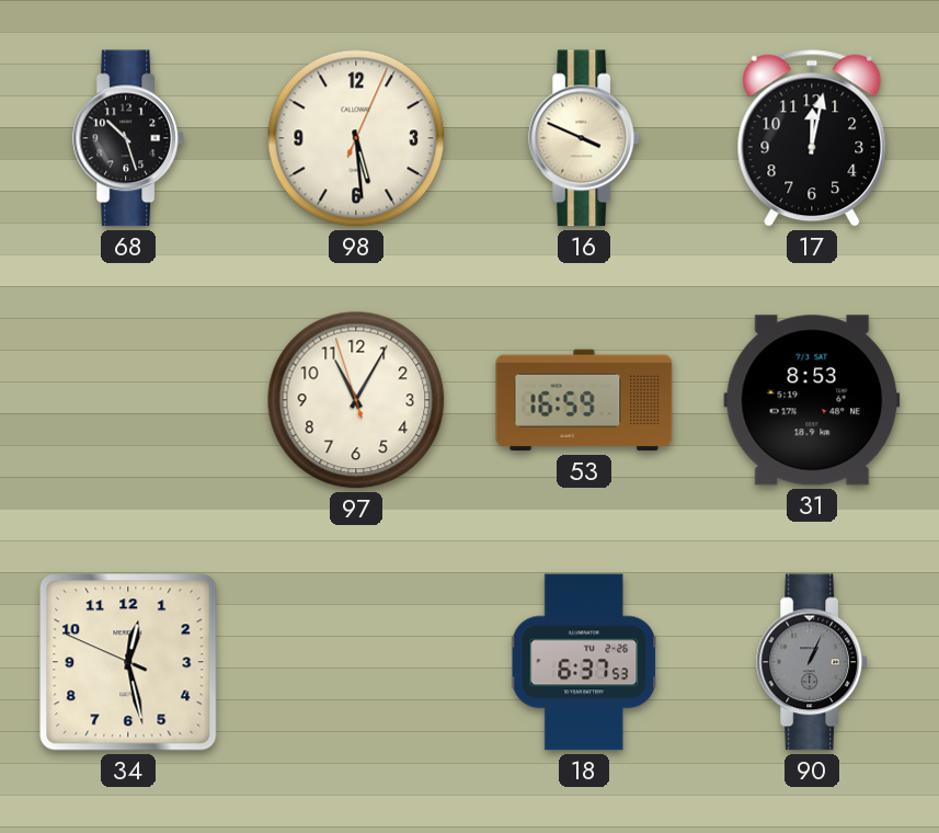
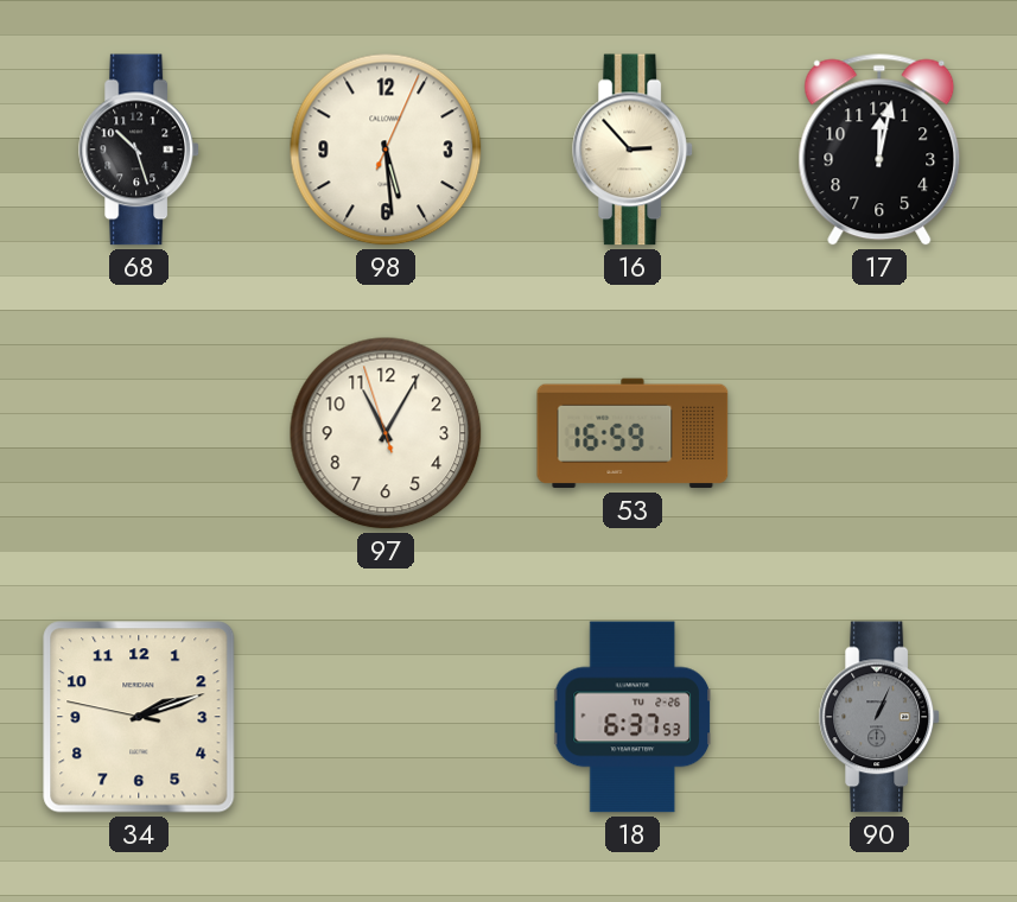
16: 3:49 -> 2:53 (634, 150)
31: 8:53 -> none (812, 400)
34: 12:27 -> 2:11 (139, 717)
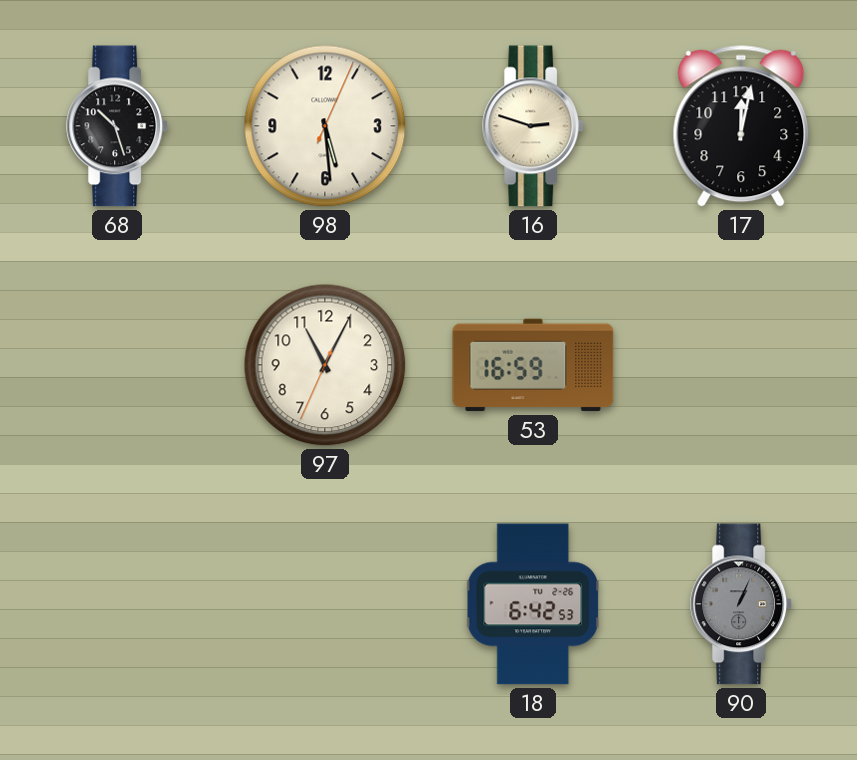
16: 2:53 -> 2:48 (534, 126)
97: 11:04:57 -> 11:04:34 (325, 365)
34: 2:11 -> none (139, 717)
18: 6:37 -> 6:42 (533, 604)
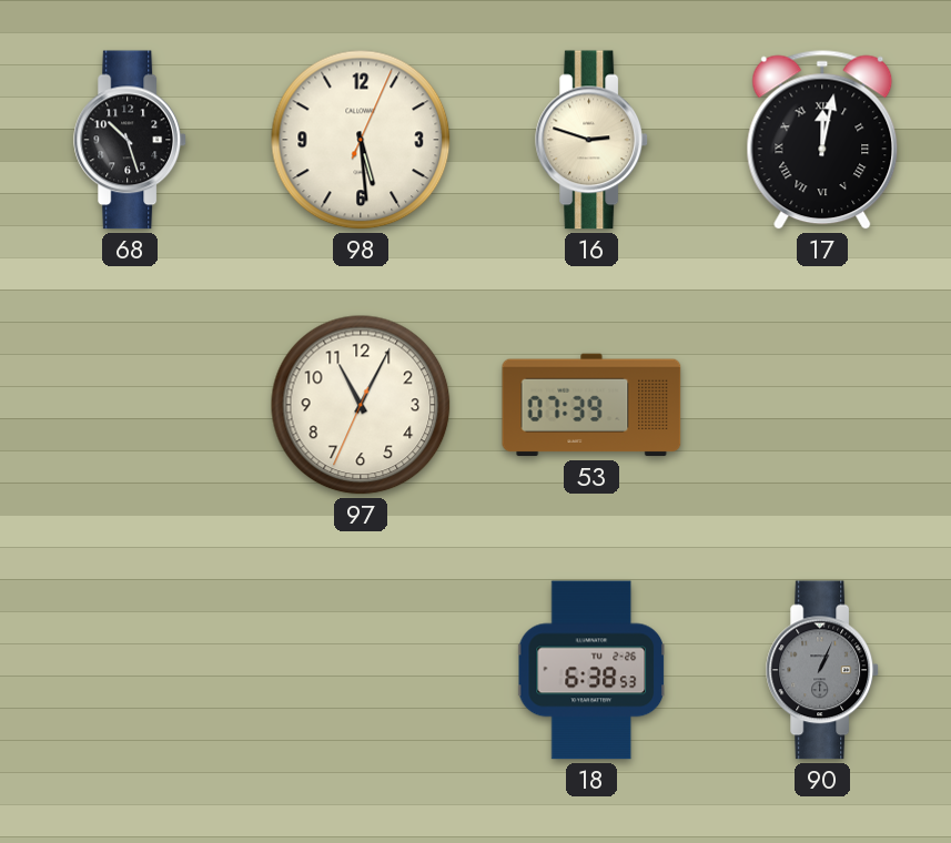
17 numerals: Arabic -> Roman (822, 140)
53: 16:59 -> 07:39 (591, 405)
18: 6:42 -> 6:38 (591, 670)
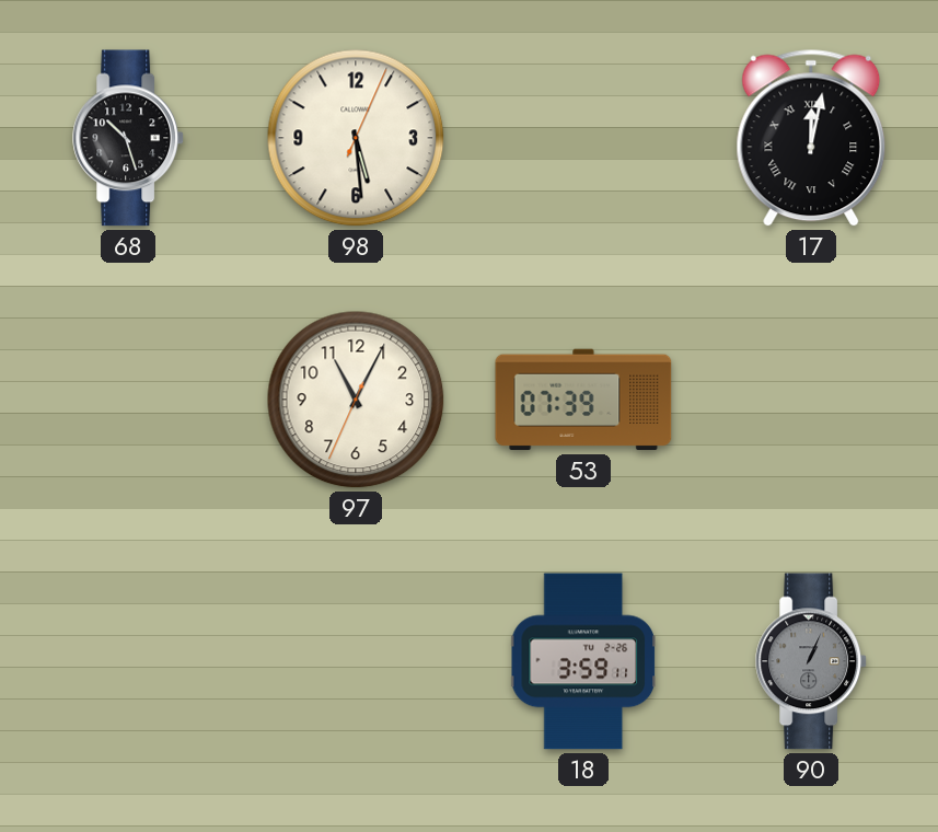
16: 2:48 -> none (593, 140)
18: 6:38 -> 3:59 (583, 661)
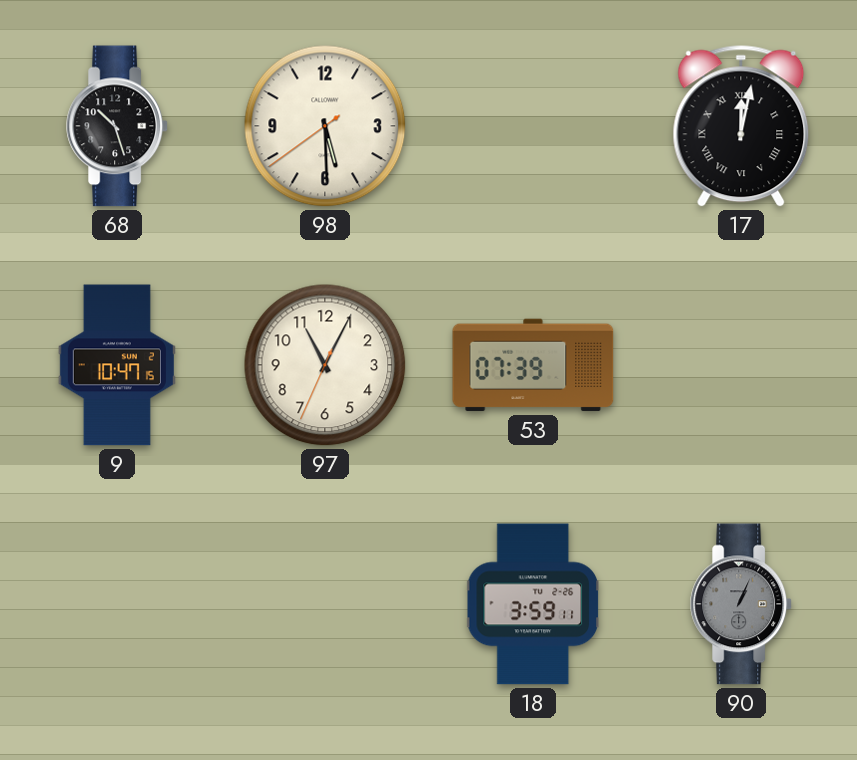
98: 5:29:04 -> 5:29:39 (325, 126)
9: none -> 10:47 (117, 365)
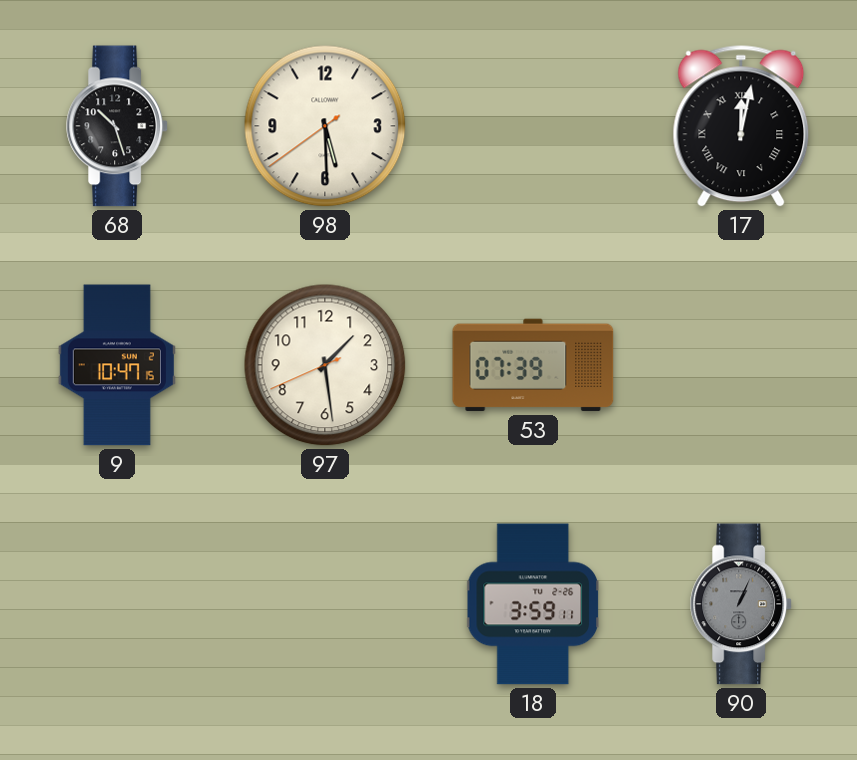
97: 11:04 -> 1:28 (325, 365)
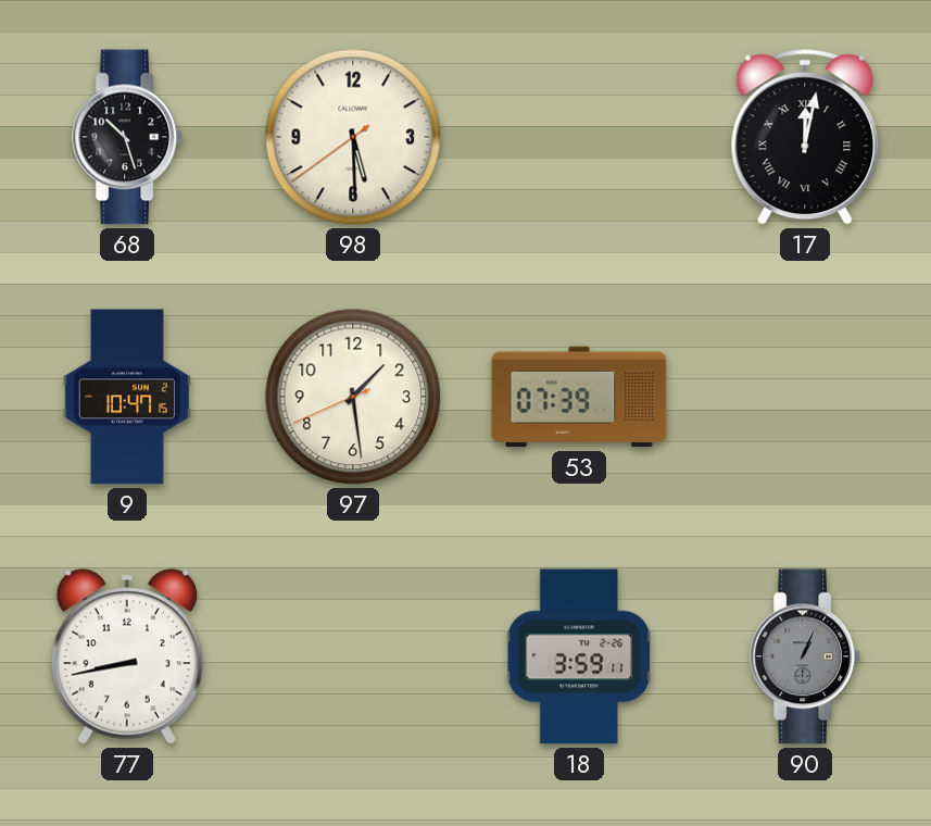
77: none -> 8:43 (127, 656)
